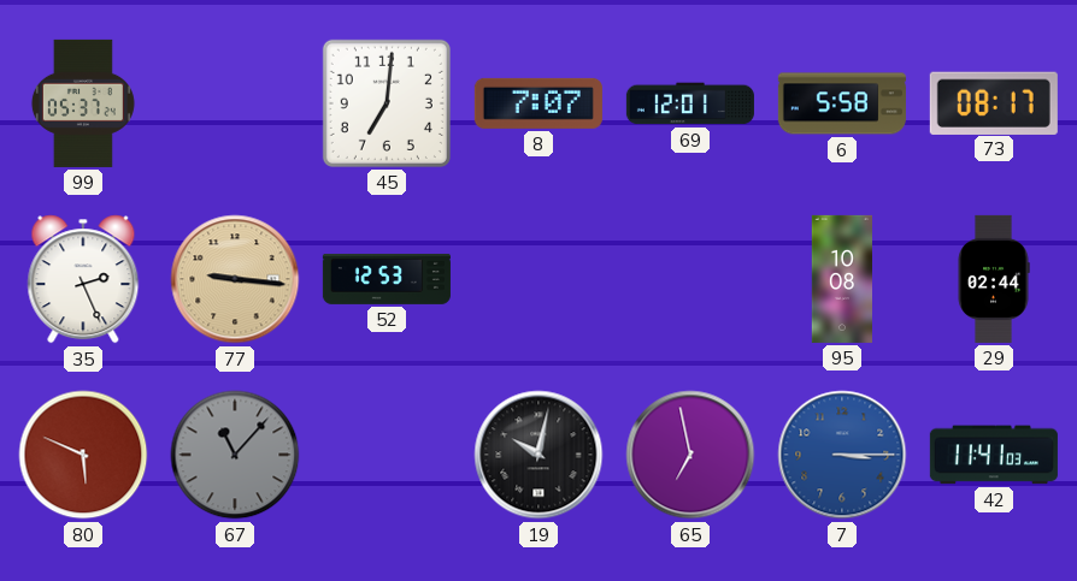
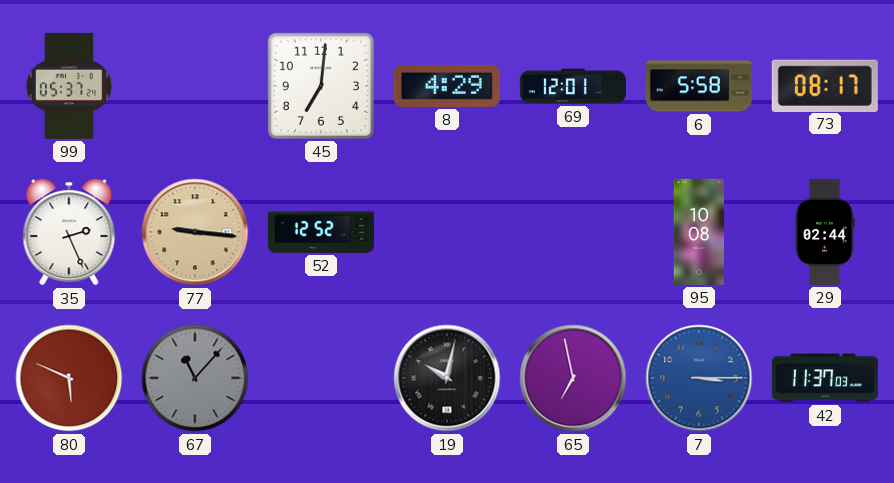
8: 7:07 -> 4:29 (447, 86)
52: 12:53 -> 12:52 (321, 232)
42: 11:41 -> 11:37 (825, 378)
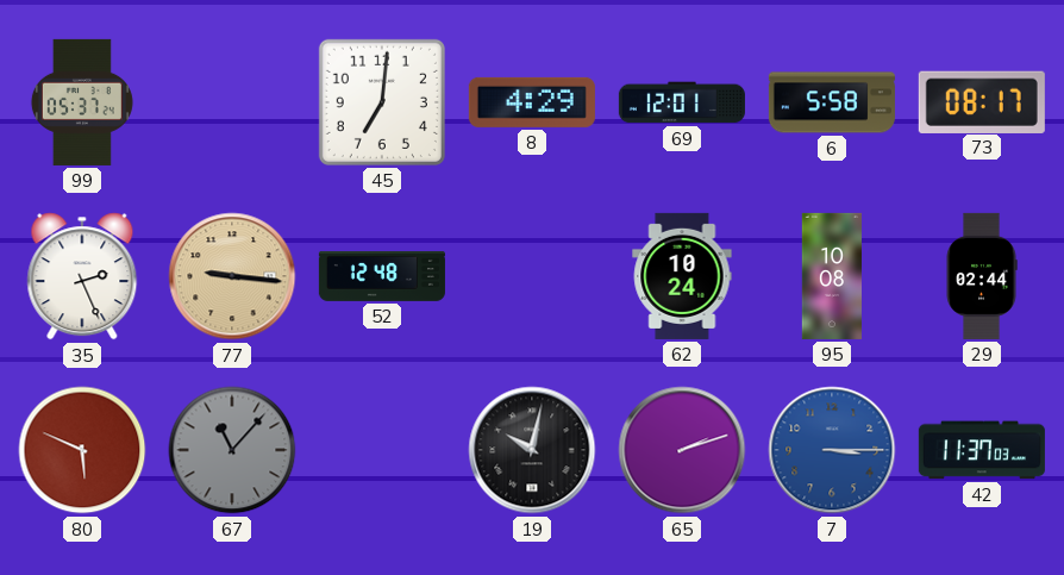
52: 12:52 -> 12:48 (382, 276)
62: none -> 10:24 (682, 276)
65: 6:58 -> 2:12 (682, 450)
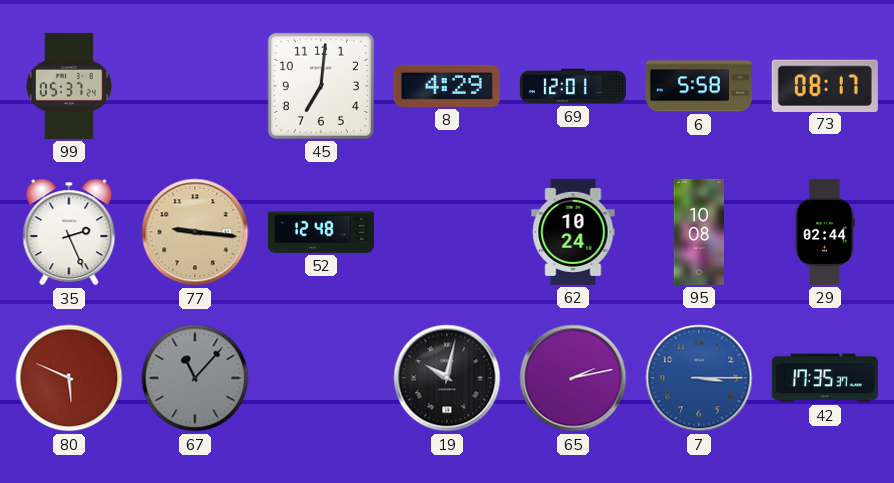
65: 2:12 -> 2:13 (573, 378)
42: 11:37 -> 17:35 (825, 378)
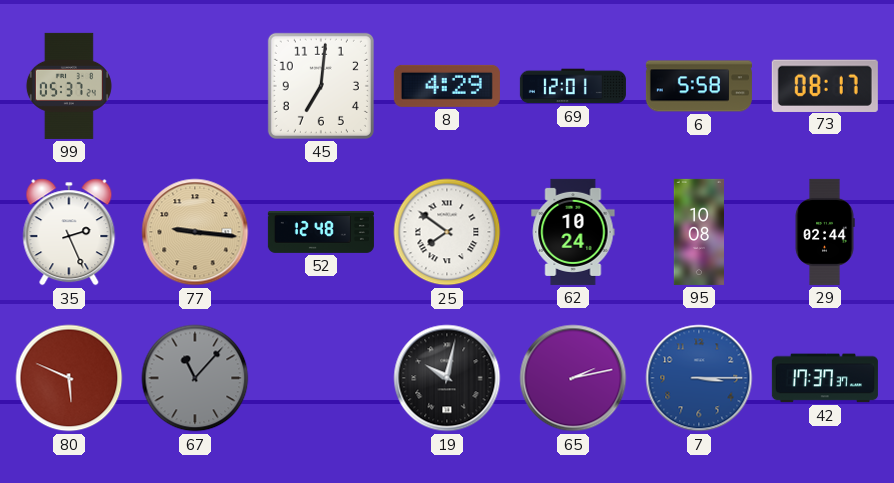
25: none -> 7:51 (447, 232)
42: 17:35 -> 17:37 (825, 378)
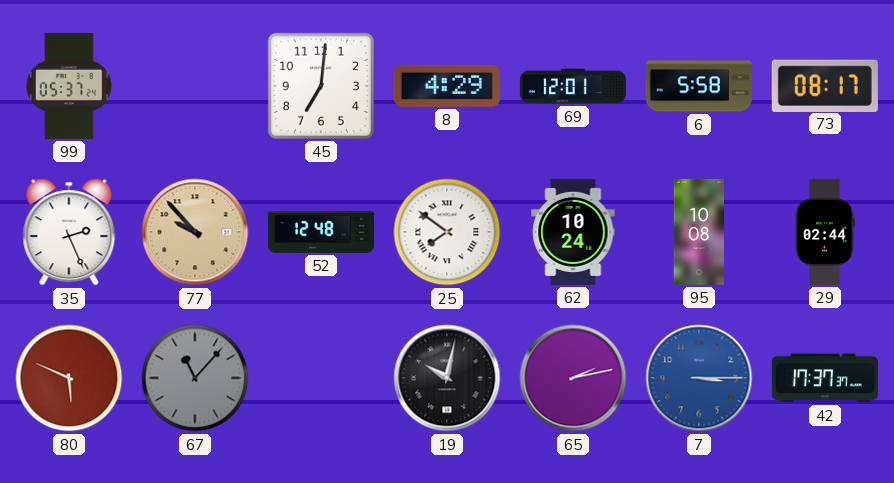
77: 9:16 -> 9:53 (195, 232)
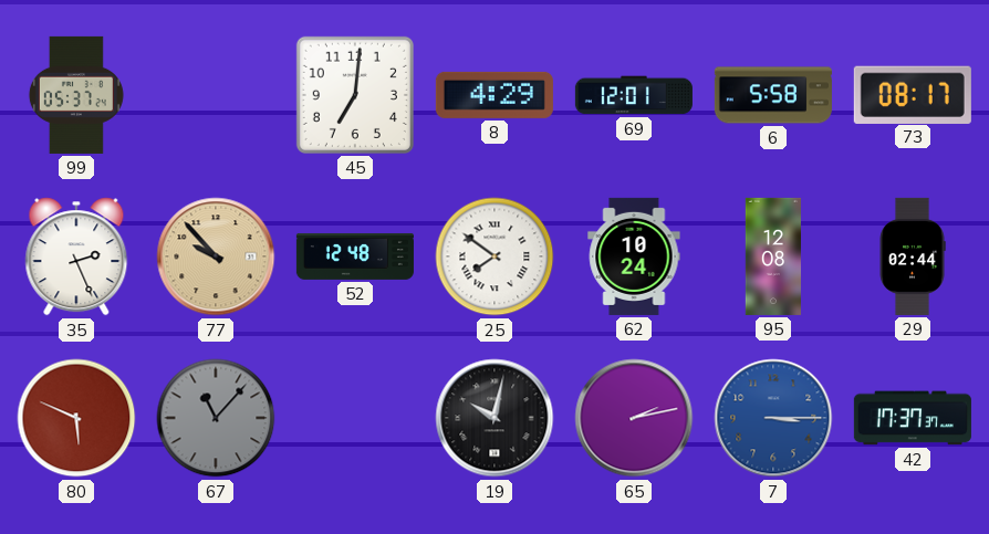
95: 10:08 -> 12:08 (772, 256)
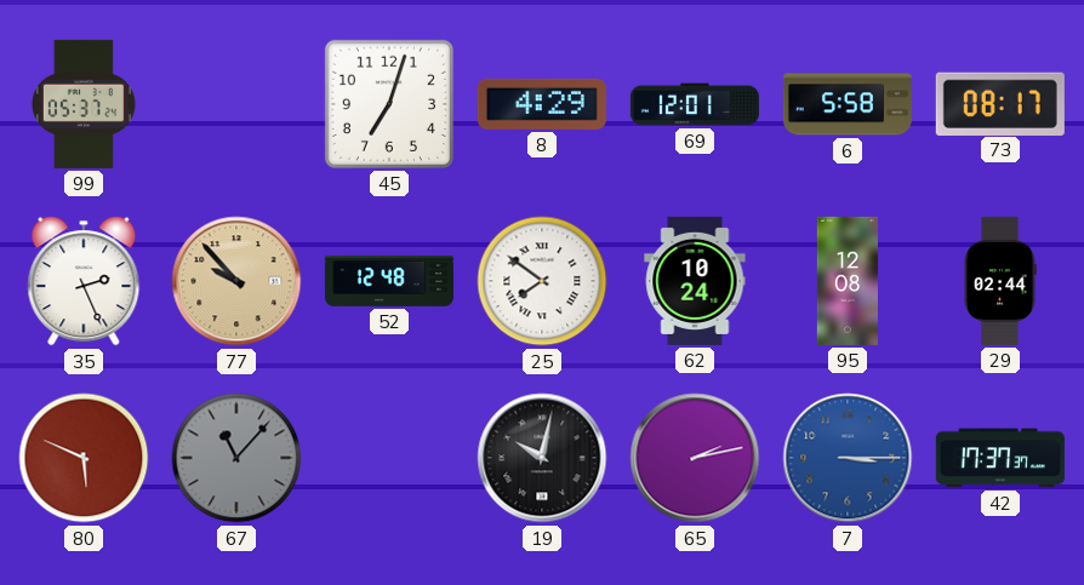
45: 7:01 -> 7:03 (389, 104)
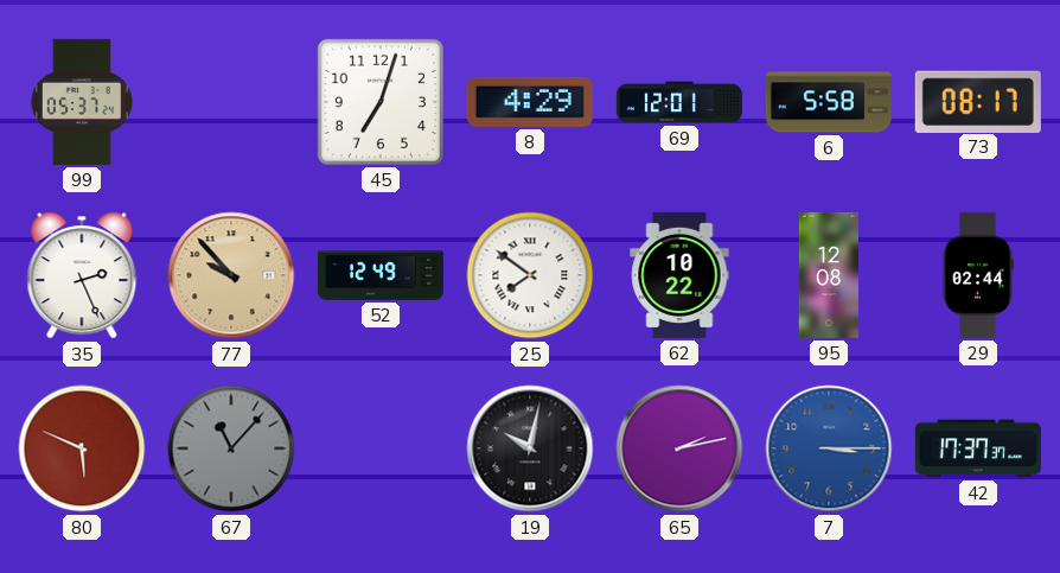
52: 12:48 -> 12:49 (381, 275)
62: 10:24 -> 10:22 (679, 275)
